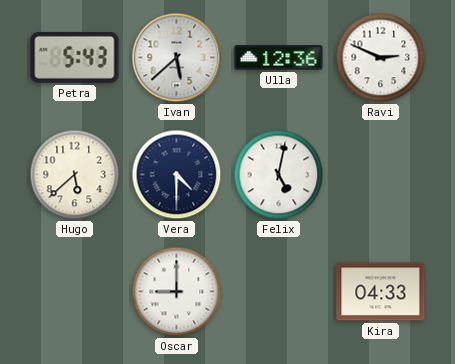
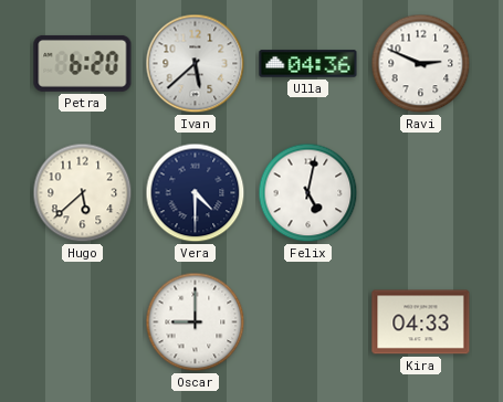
Petra: 5:43 -> 6:20 (83, 63)
Ulla: 12:36 -> 04:36 (308, 64)
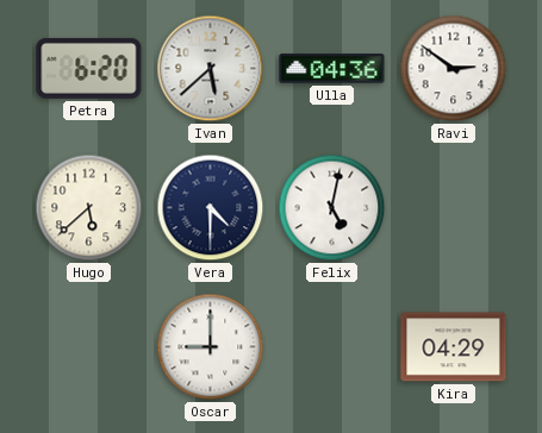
Ravi: 2:49 -> 2:51 (454, 69)
Kira: 04:33 -> 04:29 (454, 347)
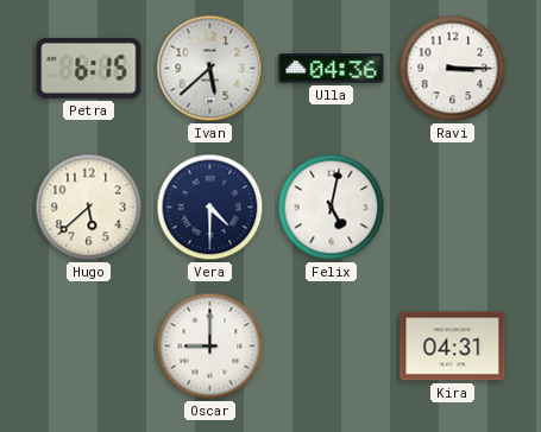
Petra: 6:20 -> 6:15 (89, 68)
Ravi: 2:51 -> 3:15 (453, 69)
Kira: 04:29 -> 04:31 (453, 347)
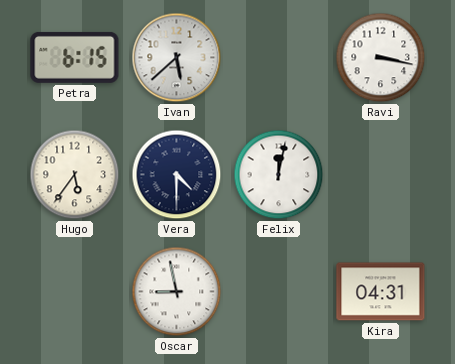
Ulla: 04:36 -> none (332, 69)
Ravi: 3:15 -> 3:17 (381, 58)
Hugo: 5:38 -> 5:36 (75, 175)
Felix: 5:02 -> 12:02 (279, 175)
Oscar: 9:00 -> 8:58 (177, 292)
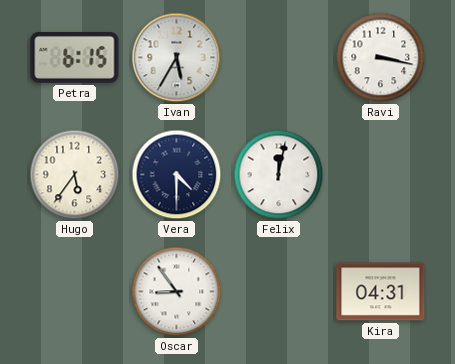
Ivan: 5:38 -> 5:35 (177, 58)
Oscar: 8:58 -> 8:54 (177, 292)
